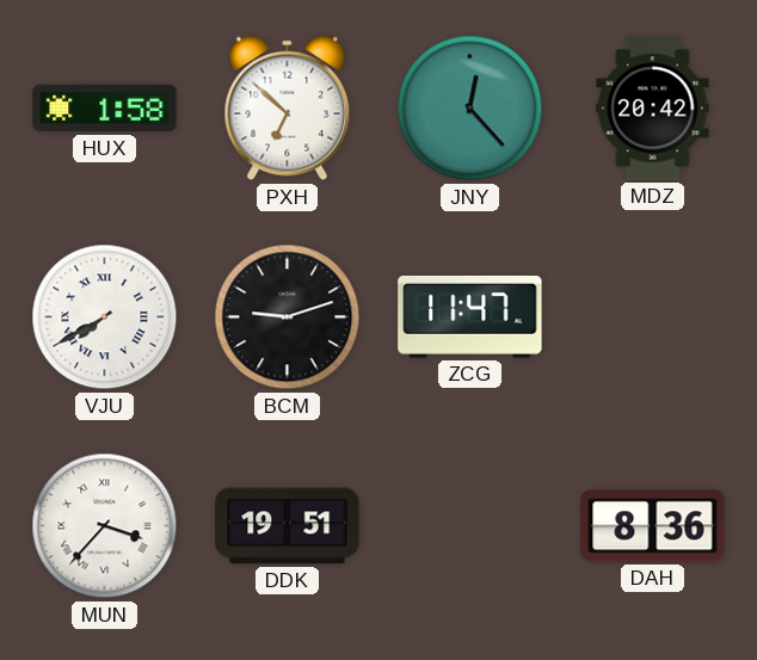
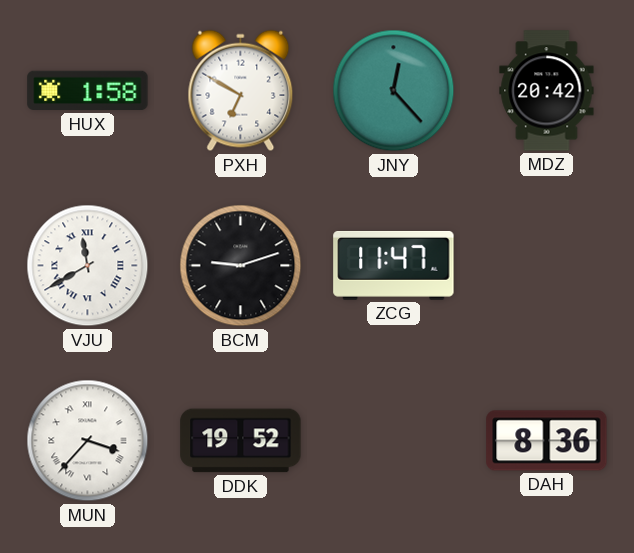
PXH: 6:52 -> 6:50 (241, 91)
VJU: 7:40 -> 11:40 (88, 266)
DDK: 19:51 -> 19:52 (241, 441)
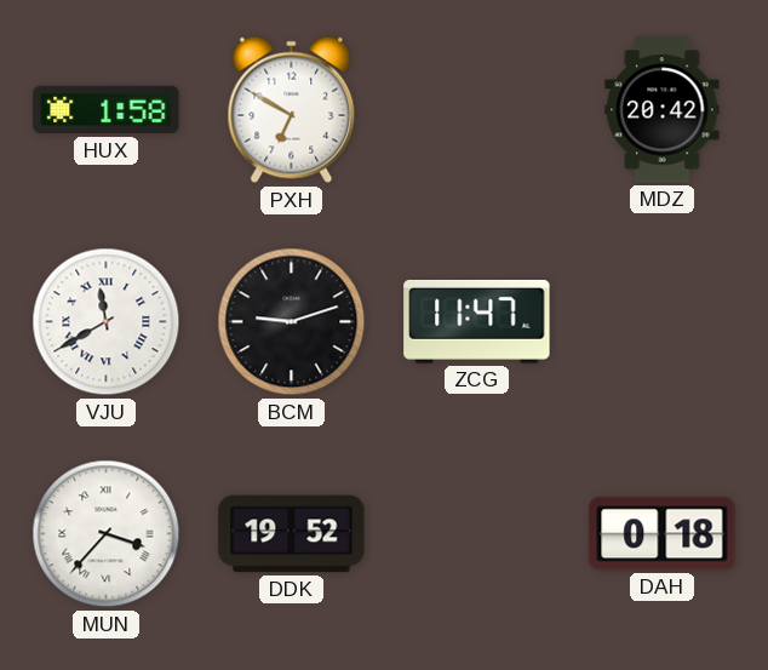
JNY: 12:23 -> none (394, 91)
DAH: 8:36 -> 0:18 (663, 534)
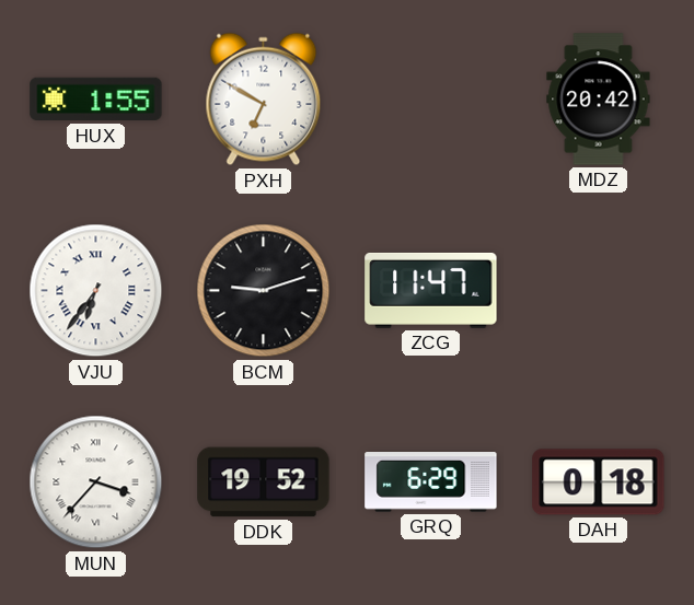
HUX: 1:58 -> 1:55 (96, 100)
VJU: 11:40 -> 6:36 (96, 291)
GRQ: none -> 6:29 (431, 482)
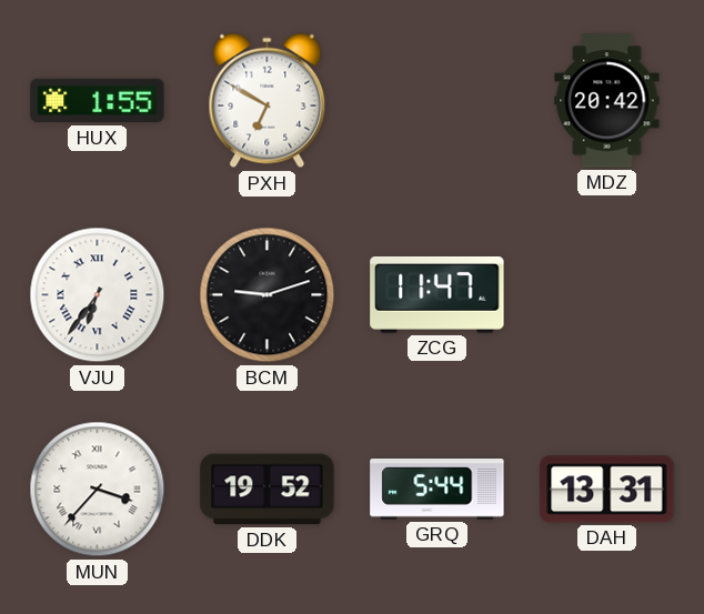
GRQ: 6:29 -> 5:44 (438, 490)
DAH: 0:18 -> 13:31 (607, 490)
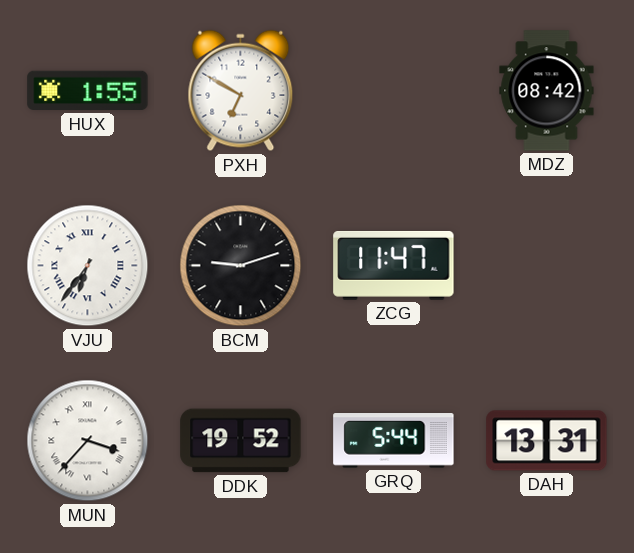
MDZ: 20:42 -> 08:42 (547, 91)
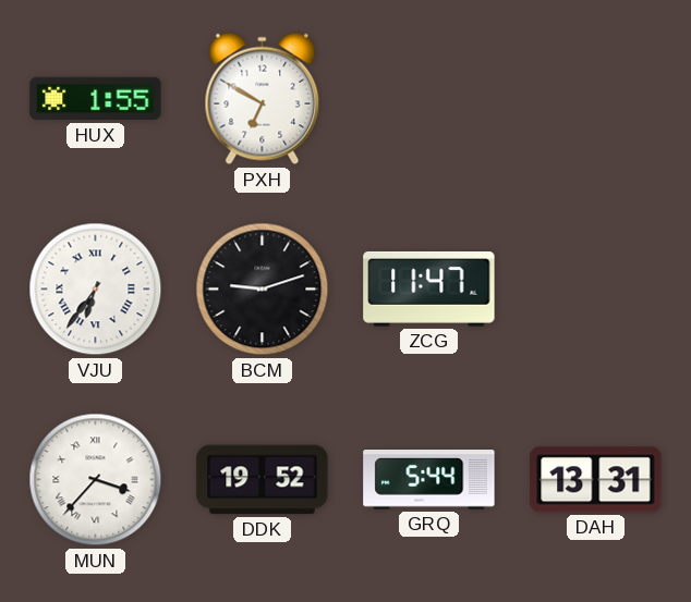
MDZ: 08:42 -> none (547, 91)
